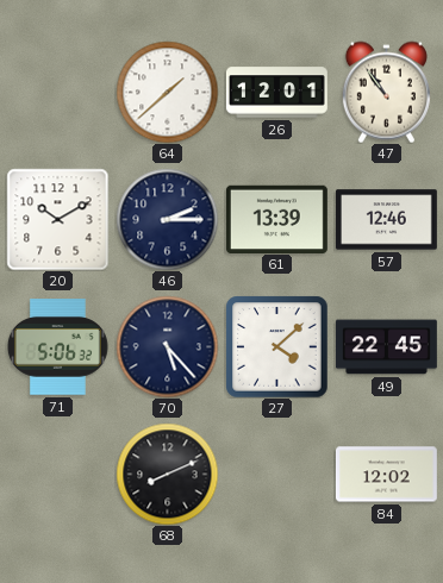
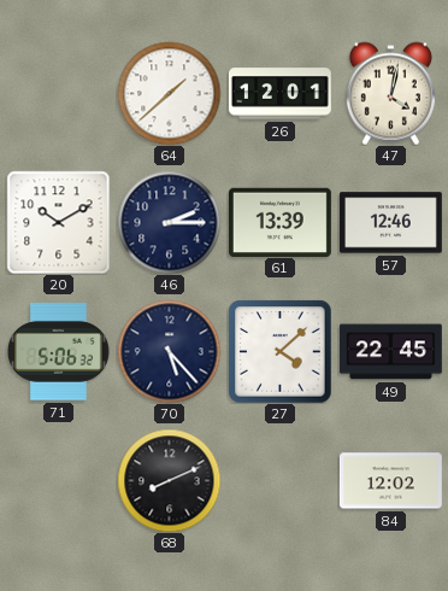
47: 10:54 -> 4:02 (390, 93)
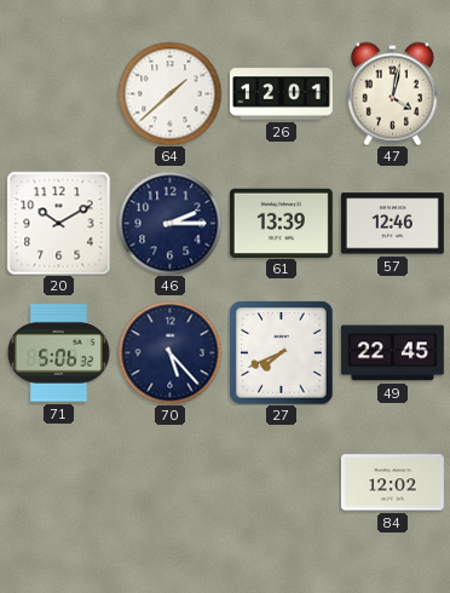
27: 4:08 -> 7:41 (281, 352)
68: 8:11 -> none (169, 480)
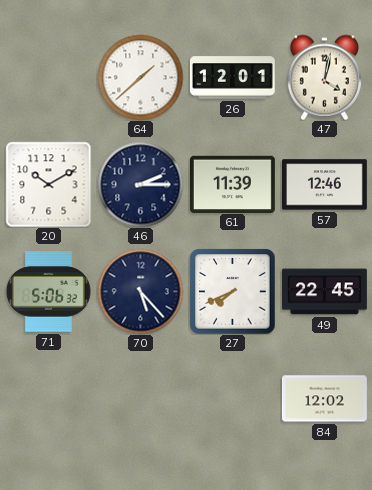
61: 13:39 -> 11:39 (232, 184)
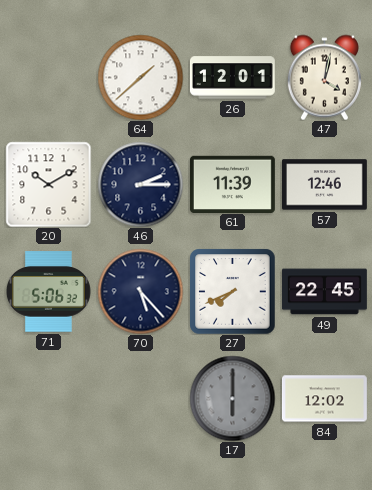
17: none -> 6:00 (232, 398)
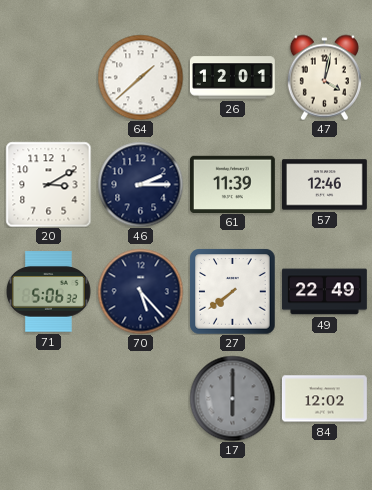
20: 10:10 -> 3:10 (48, 184)
27: 7:41 -> 7:39 (232, 291)
49: 22:45 -> 22:49 (324, 292)
